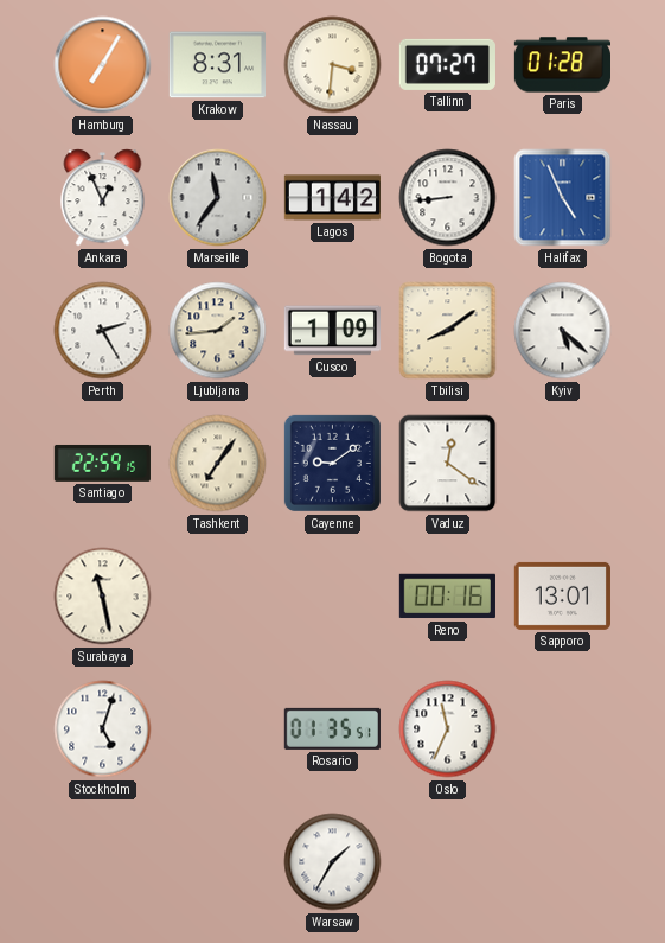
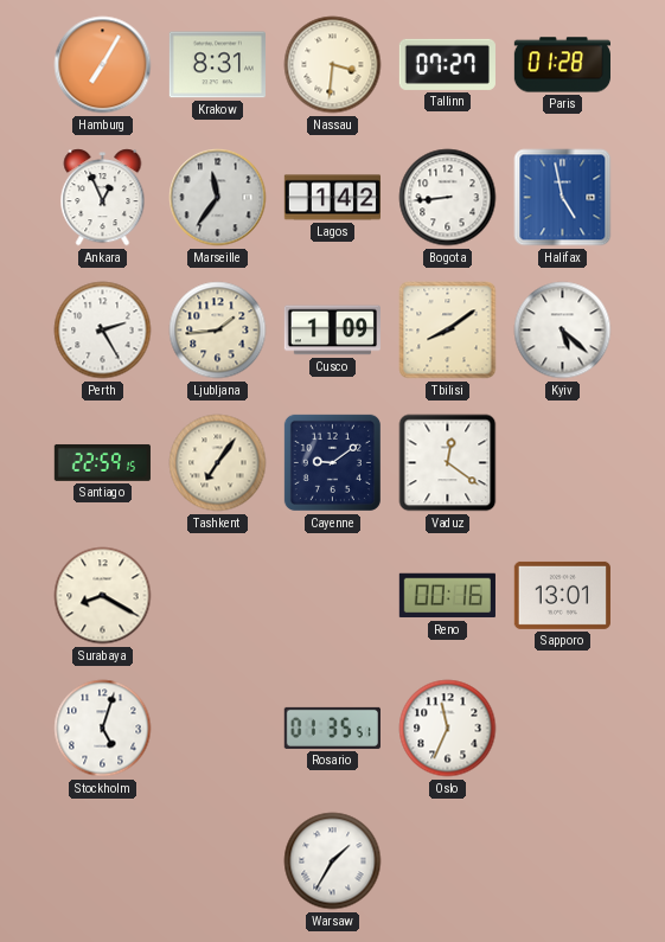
Halifax: 4:56 -> 4:58 (563, 198)
Surabaya: 11:28 -> 8:20 (103, 596)
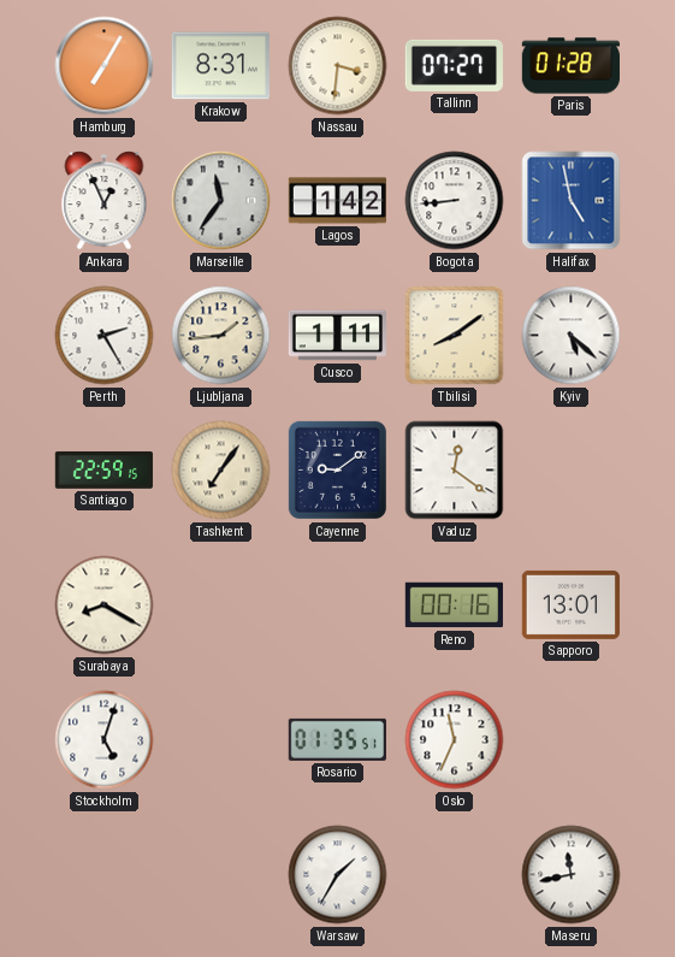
Cusco: 1:09 -> 1:11 (337, 336)
Maseru: none -> 11:43 (572, 875)
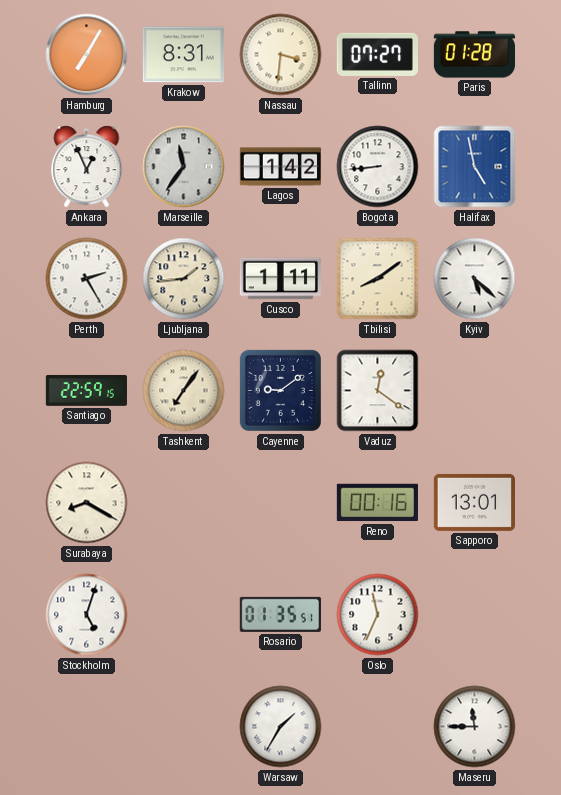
Maseru: 11:43 -> 11:45 (475, 727)
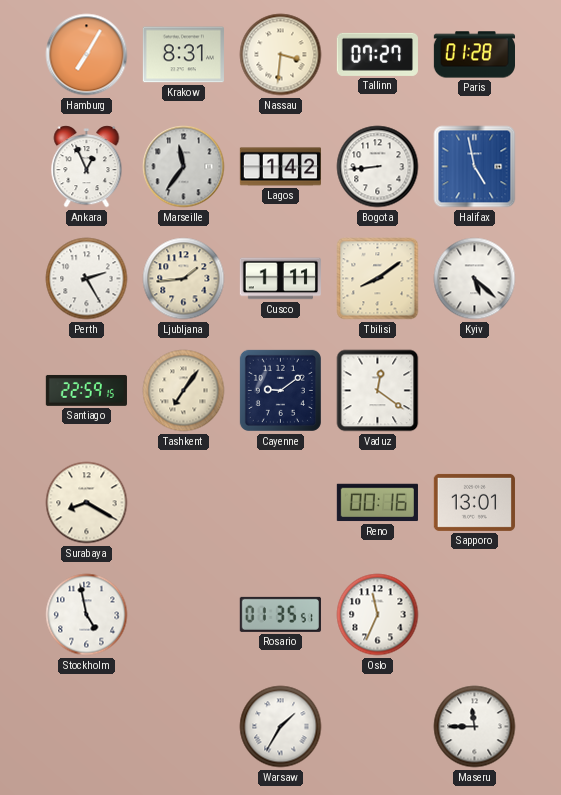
Stockholm: 5:03 -> 4:58 (87, 615)
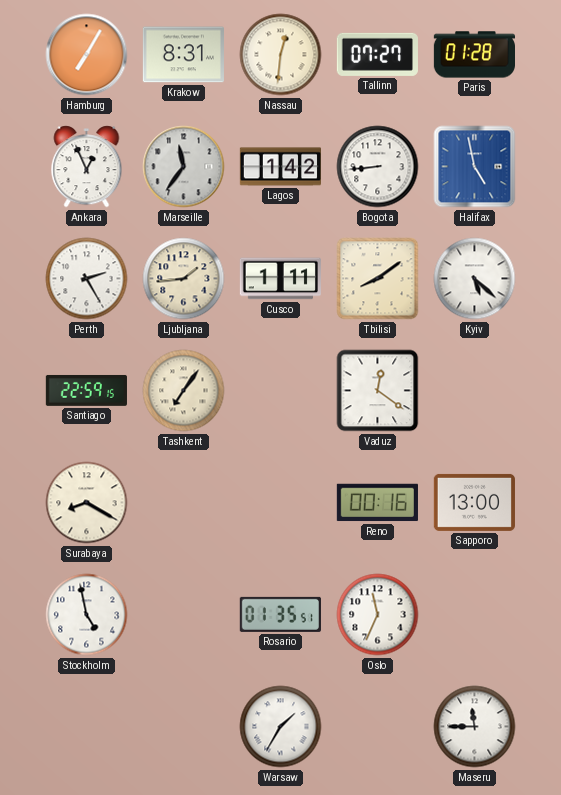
Nassau: 3:31 -> 12:31 (281, 55)
Cayenne: 9:09 -> none (280, 390)
Sapporo: 13:01 -> 13:00 (474, 502)
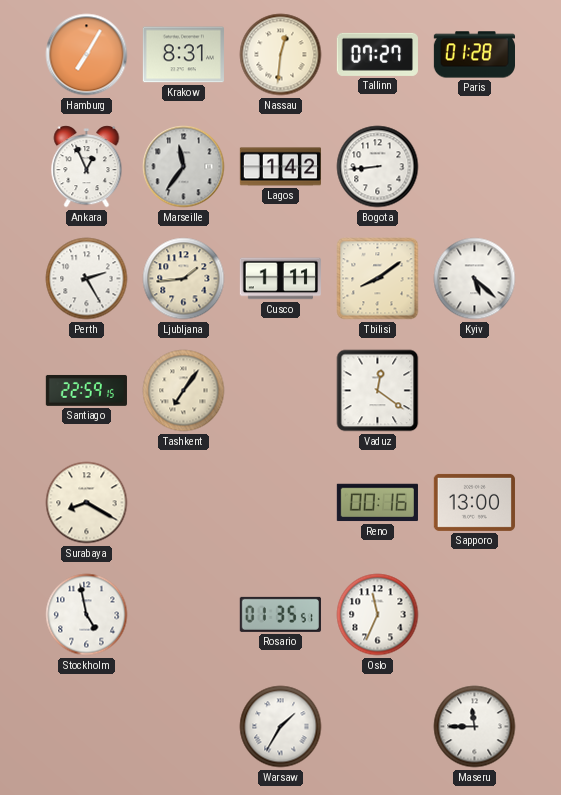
Halifax: 4:58 -> none (475, 167)
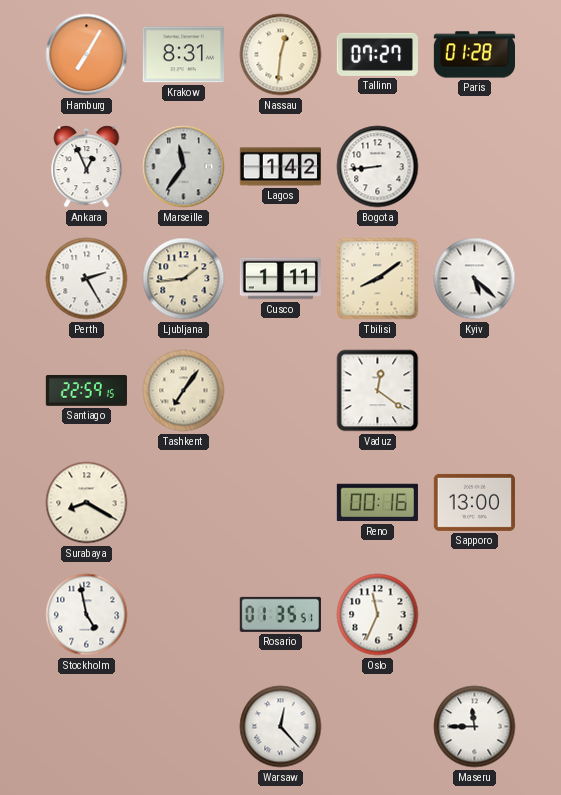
Warsaw: 1:35 -> 12:23 (281, 727)
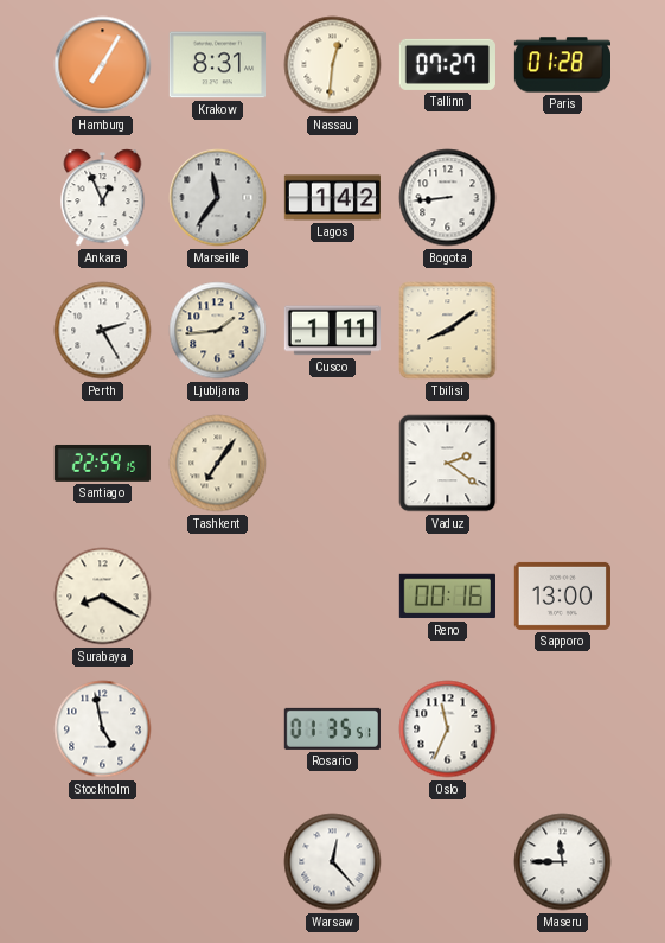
Kyiv: 5:22 -> none (475, 279)
Vaduz: 12:21 -> 2:21 (448, 464)
